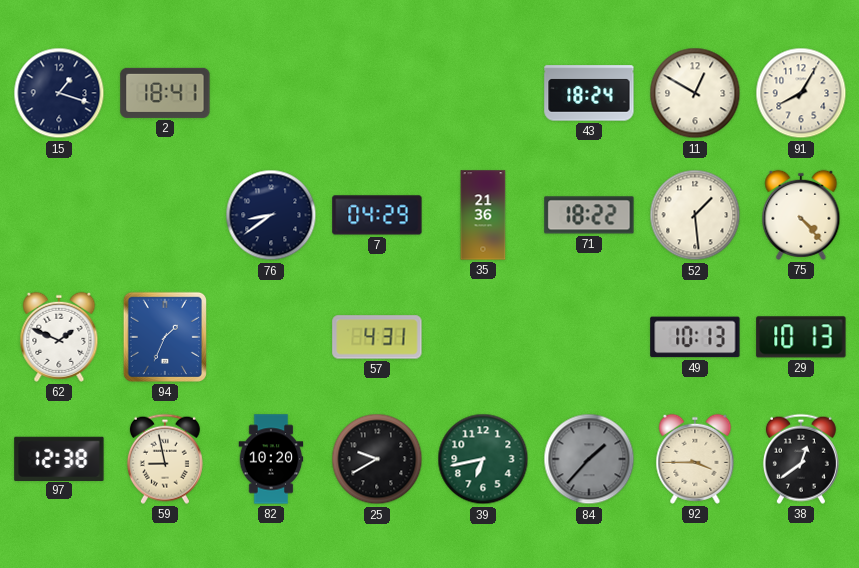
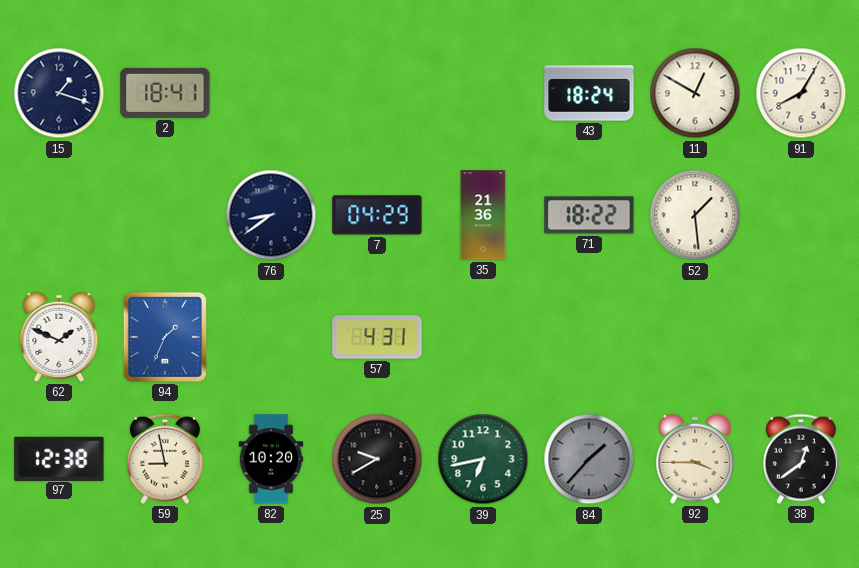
75: 4:23 -> none (801, 215)
49: 10:13 -> none (695, 337)
29: 10:13 -> none (801, 337)
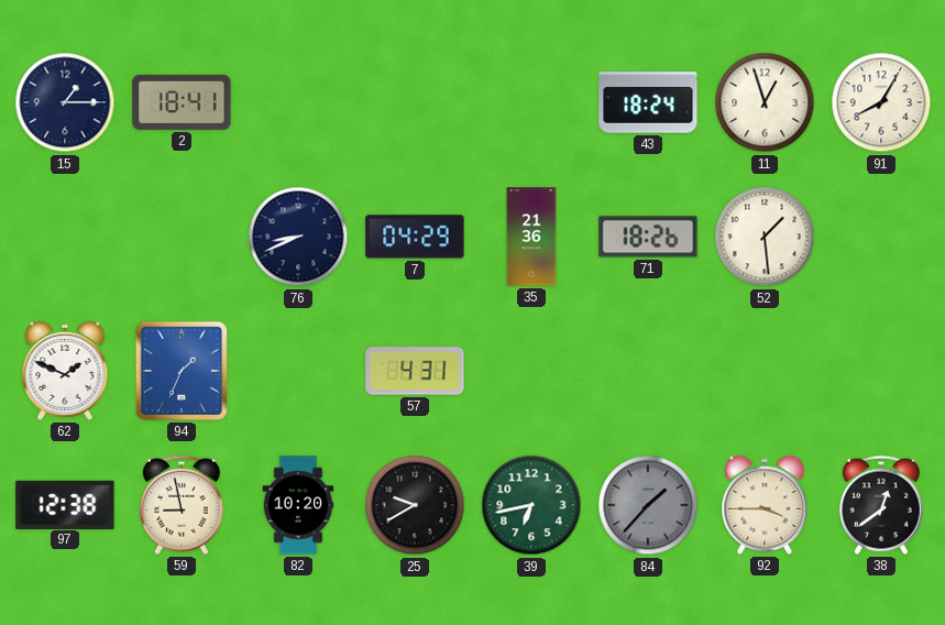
15: 1:18 -> 1:15 (65, 102)
11: 12:50 -> 12:57 (765, 102)
76: 8:39 -> 8:41 (298, 237)
71: 18:22 -> 18:26 (648, 237)
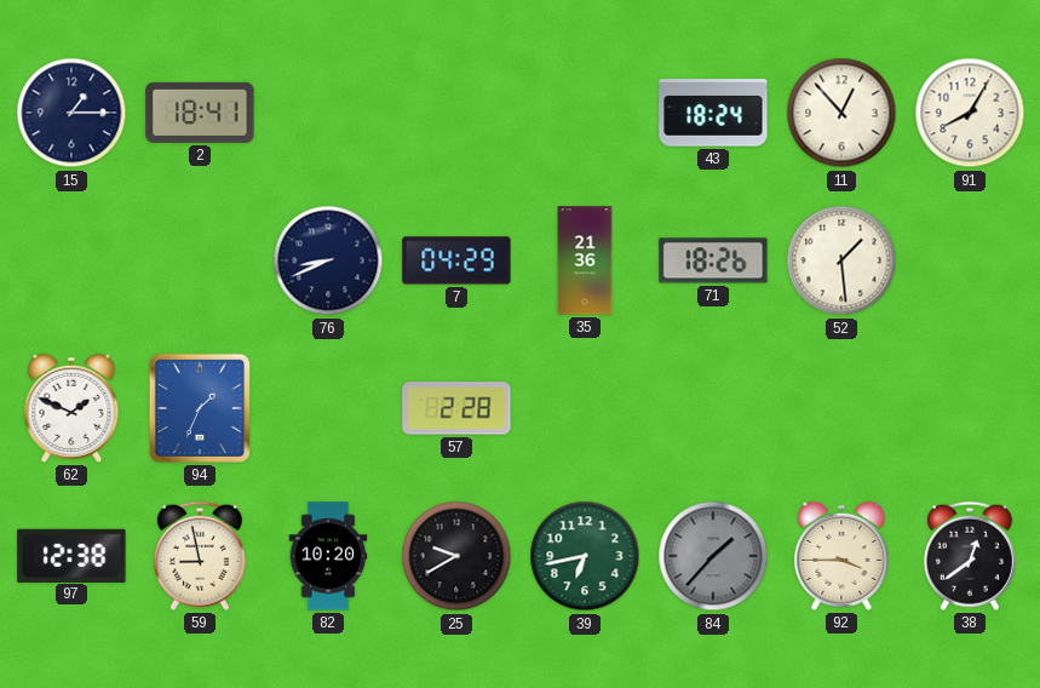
11: 12:57 -> 12:53 (841, 113)
57: 4:31 -> 2:28 (456, 408)
